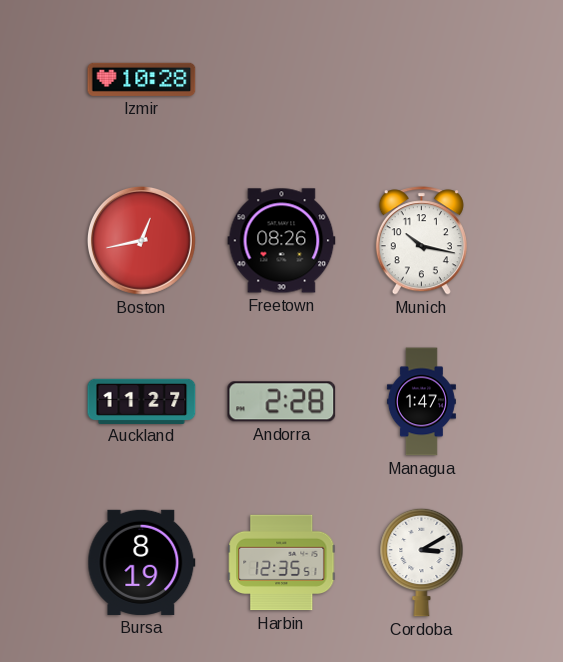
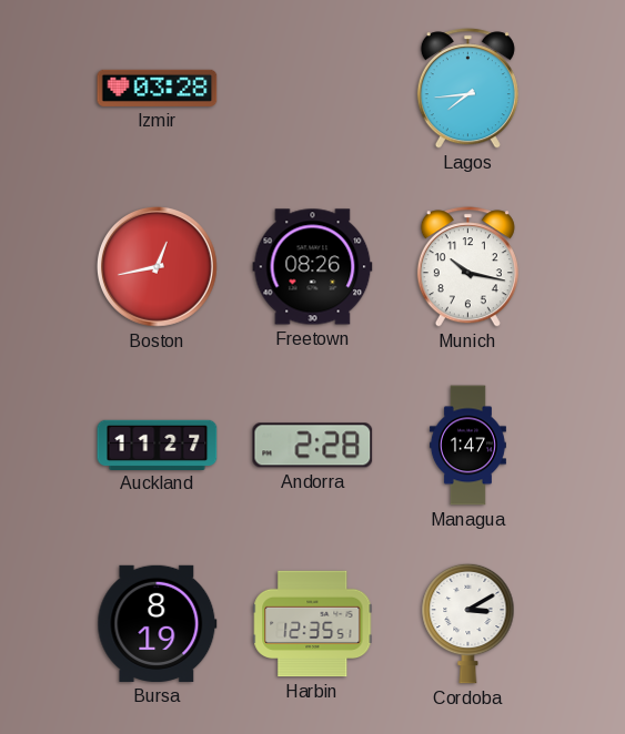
Izmir: 10:28 -> 03:28 (158, 88)
Lagos: none -> 7:44 (467, 89)
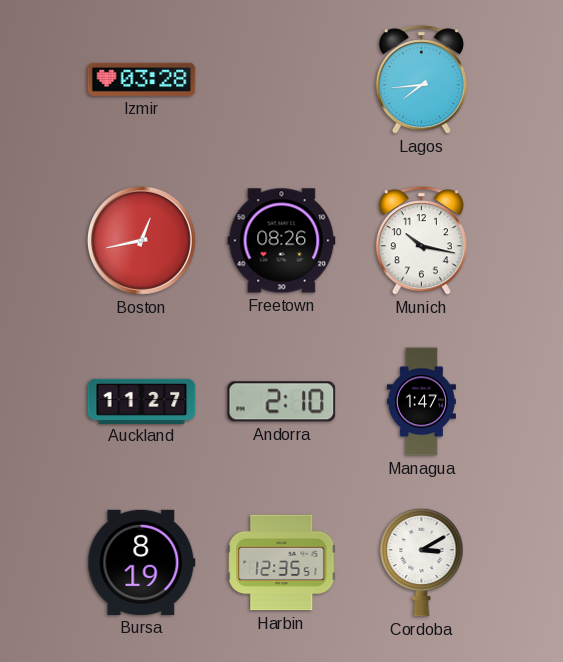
Andorra: 2:28 -> 2:10 (282, 402)
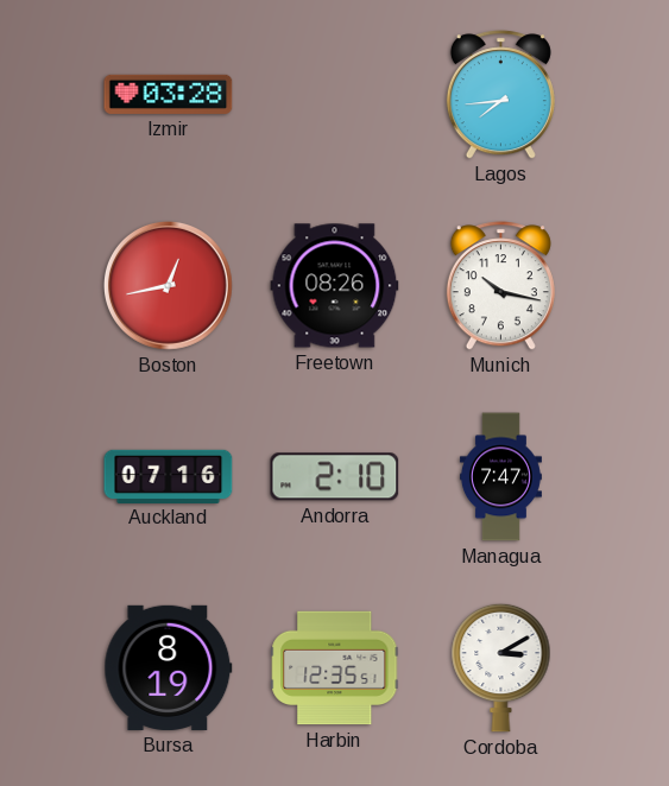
Auckland: 11:27 -> 07:16 (169, 476)
Managua: 1:47 -> 7:47 (500, 477)
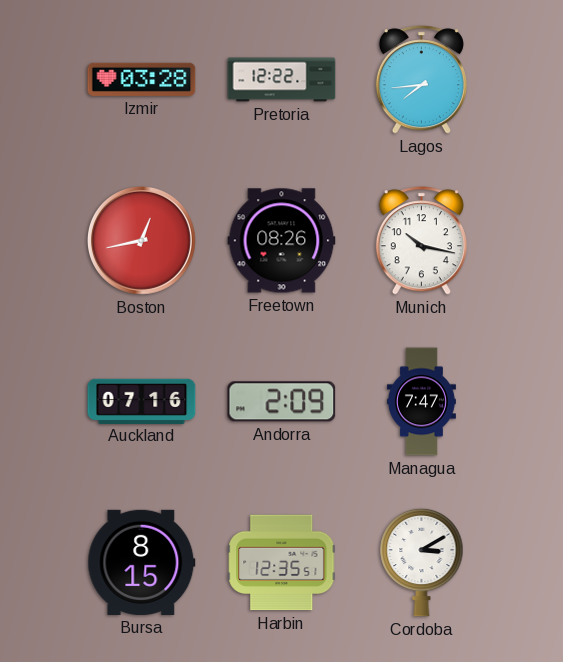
Pretoria: none -> 12:22 (282, 80)
Andorra: 2:10 -> 2:09 (282, 402)
Bursa: 8:19 -> 8:15 (142, 562)
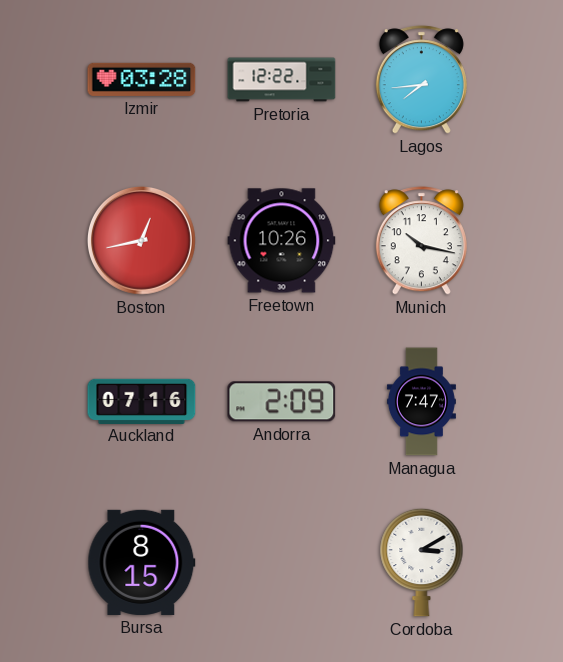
Freetown: 08:26 -> 10:26 (282, 241)
Harbin: 12:35 -> none (282, 563)
